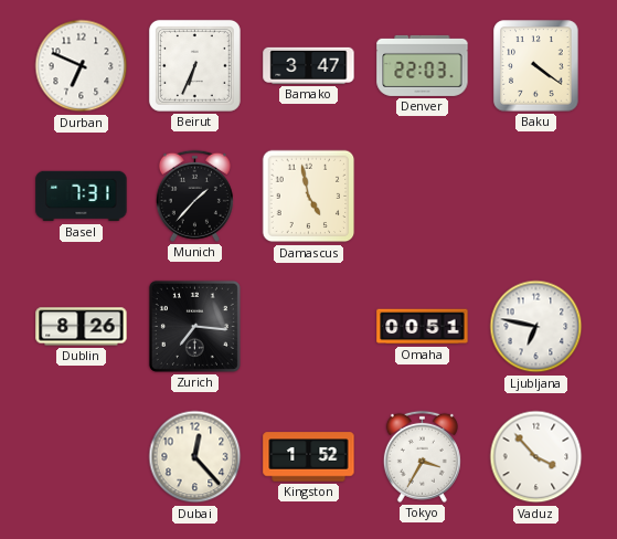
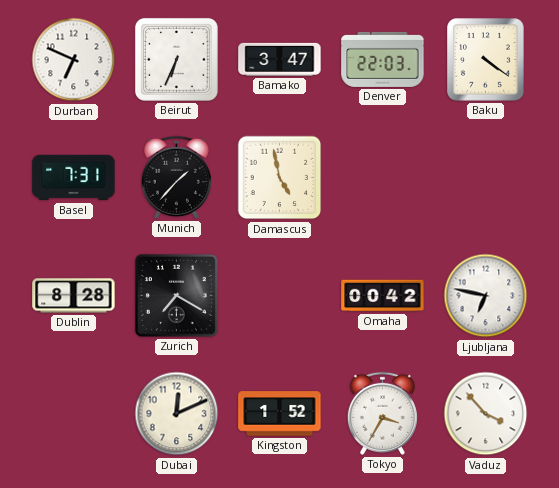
Dublin: 8:26 -> 8:28 (74, 296)
Zurich: 7:16 -> 7:20 (176, 295)
Omaha: 00:51 -> 00:42 (383, 296)
Dubai: 12:23 -> 12:11 (177, 414)
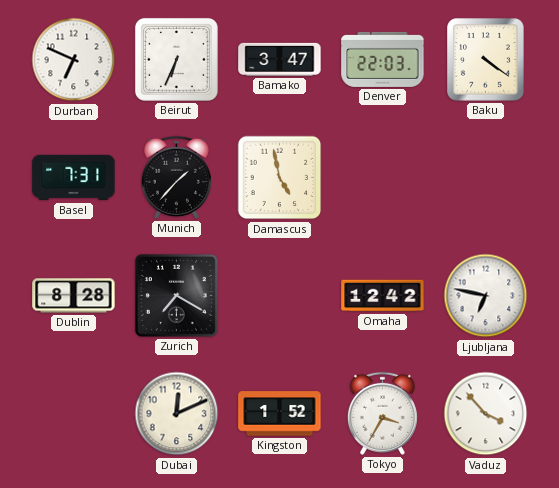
Omaha: 00:42 -> 12:42 (383, 296)
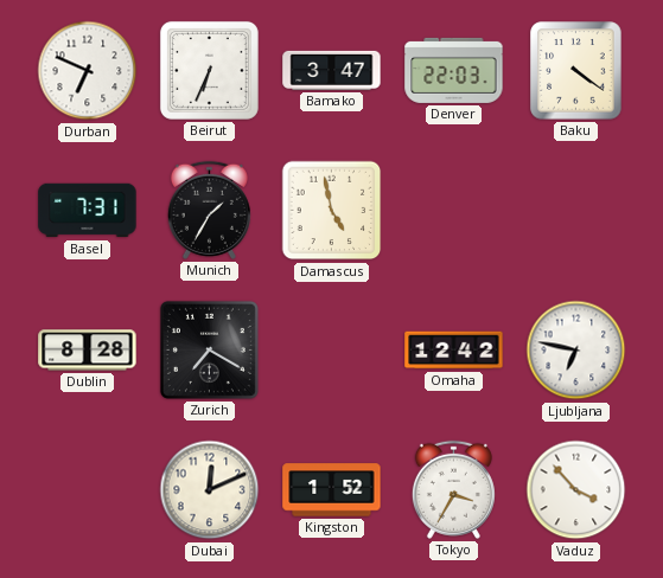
Munich: 1:37 -> 1:35 (209, 210)
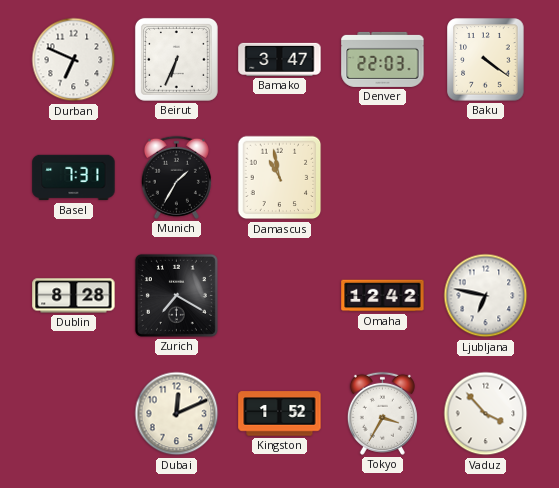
Damascus: 4:58 -> 10:58 (280, 178)
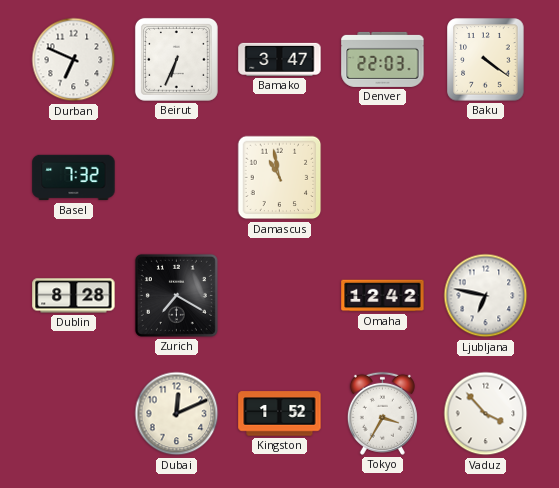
Basel: 7:31 -> 7:32 (74, 178)
Munich: 1:35 -> none (176, 177)
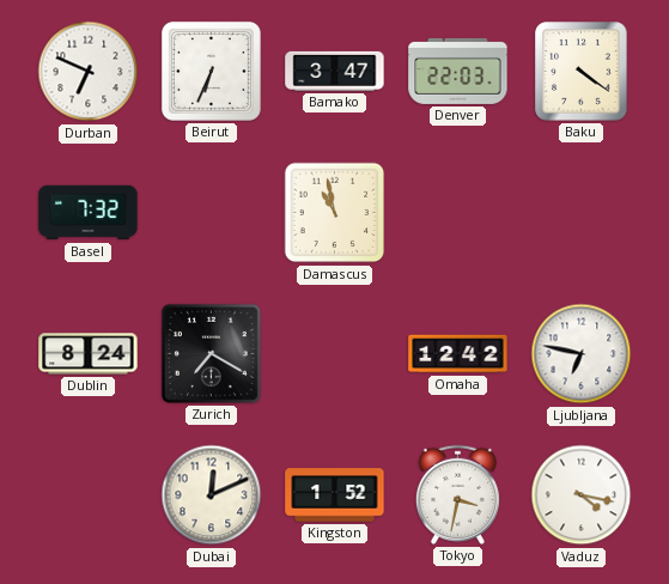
Dublin: 8:28 -> 8:24 (89, 354)
Tokyo: 3:35 -> 3:32 (457, 494)
Vaduz: 3:53 -> 4:17 (582, 495)
